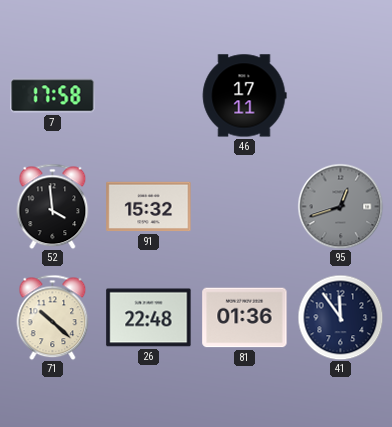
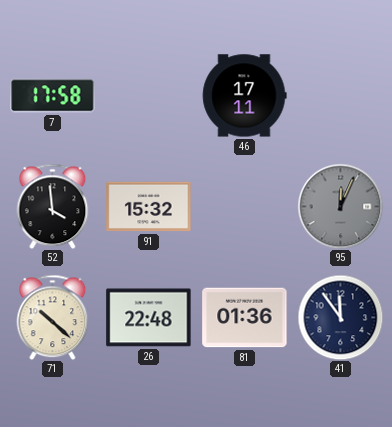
95: 12:42 -> 12:04 (340, 206)
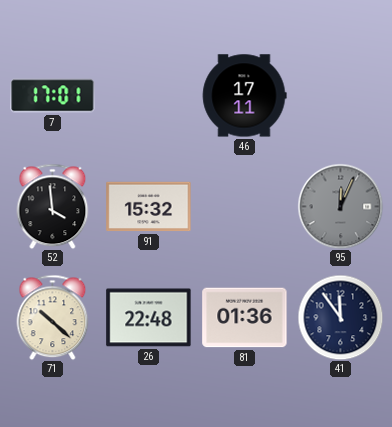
7: 17:58 -> 17:01 (53, 96)
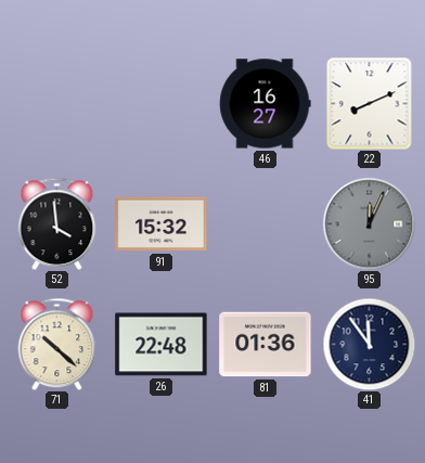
7: 17:01 -> none (53, 96)
46: 17:11 -> 16:27 (265, 104)
22: none -> 8:11 (370, 103)
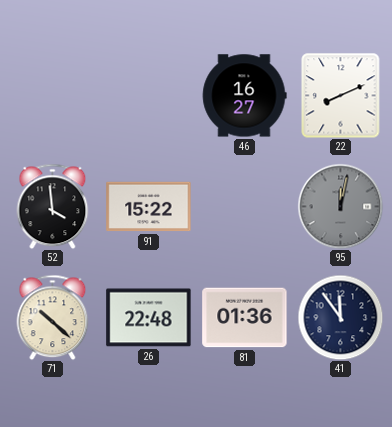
91: 15:32 -> 15:22 (149, 207)
95: 12:04 -> 12:02 (340, 206)
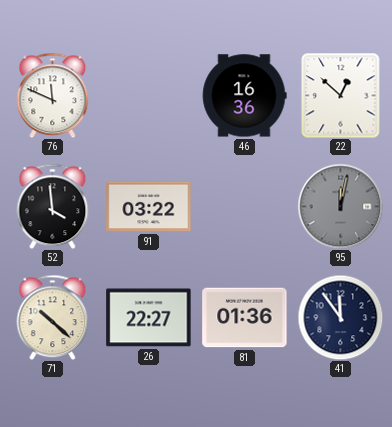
76: none -> 11:49 (53, 95)
46: 16:27 -> 16:36 (244, 96)
22: 8:11 -> 12:52 (341, 95)
91: 15:22 -> 03:22 (149, 207)
26: 22:48 -> 22:27 (149, 318)
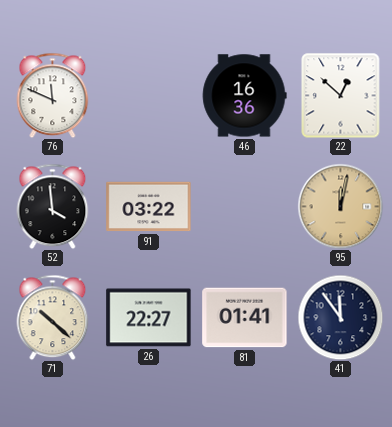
95 dial: grey -> champagne (340, 206)
81: 01:36 -> 01:41 (245, 318)
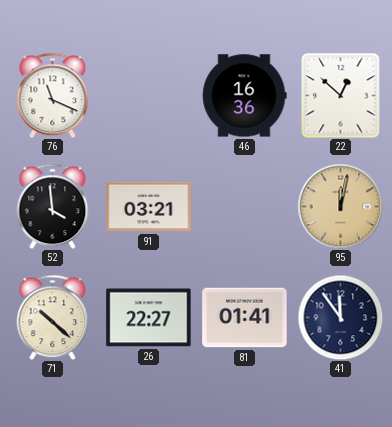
76: 11:49 -> 11:19 (53, 95)
91: 03:22 -> 03:21 (149, 207)
